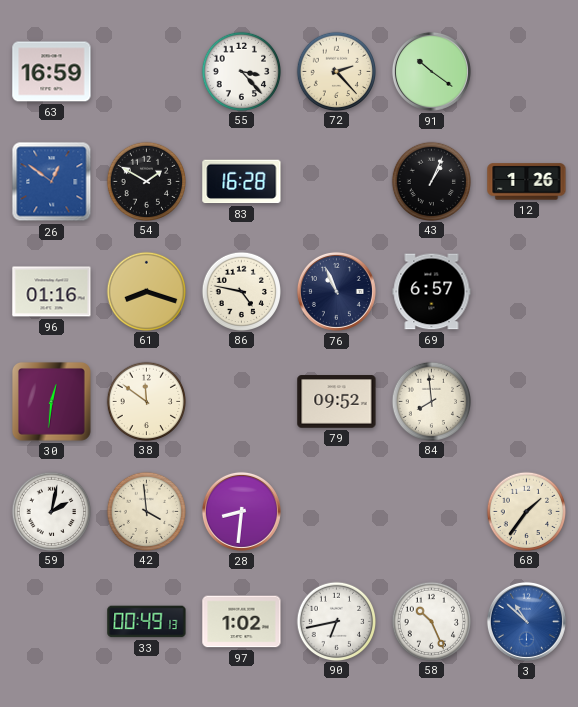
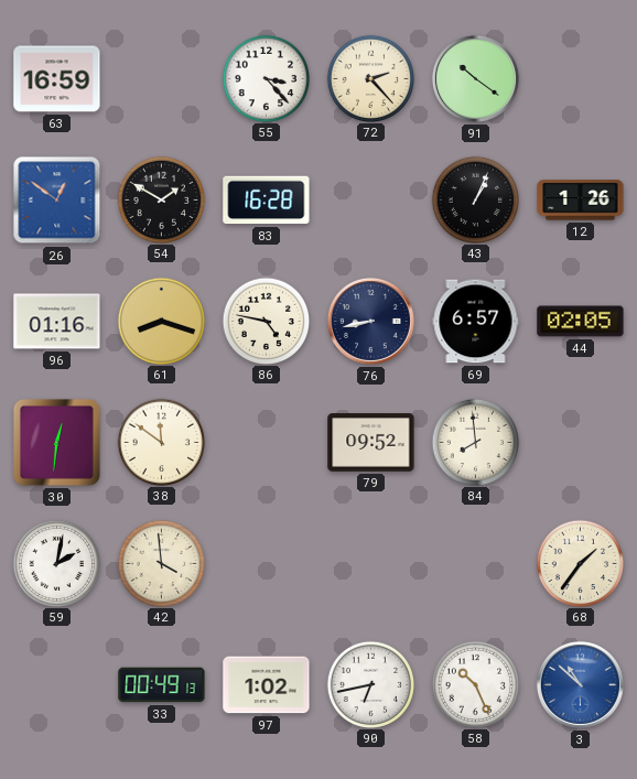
76: 10:56 -> 8:43 (370, 321)
44: none -> 02:05 (581, 322)
28: 8:31 -> none (241, 511)
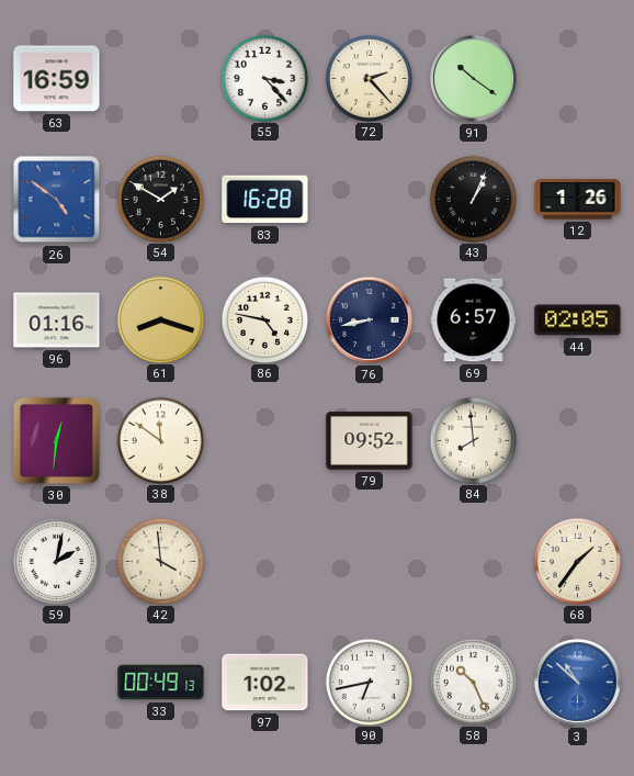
26: 12:51 -> 4:51 (57, 200)
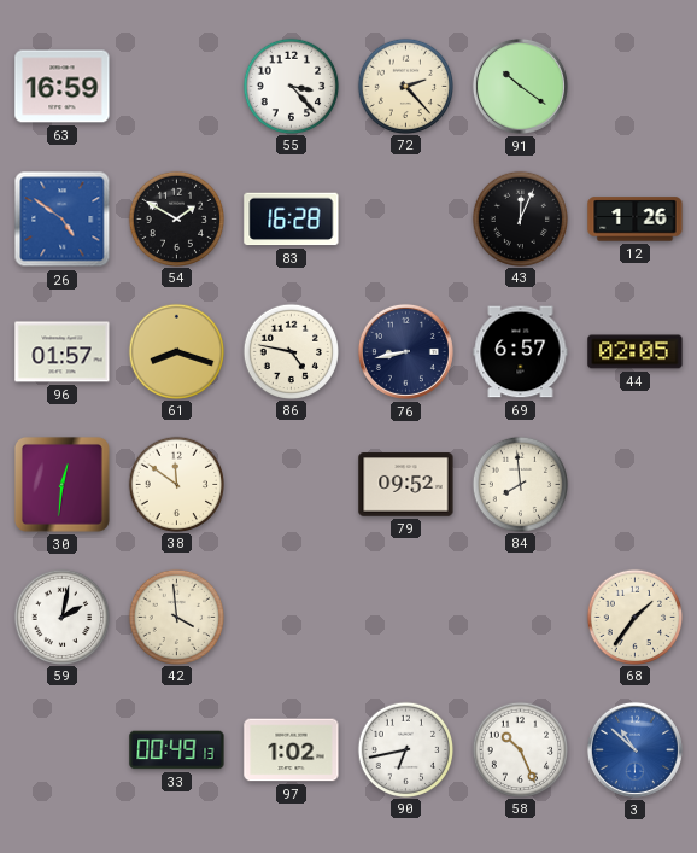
43: 1:04 -> 12:04 (521, 218)
96: 01:16 -> 01:57 (63, 352)
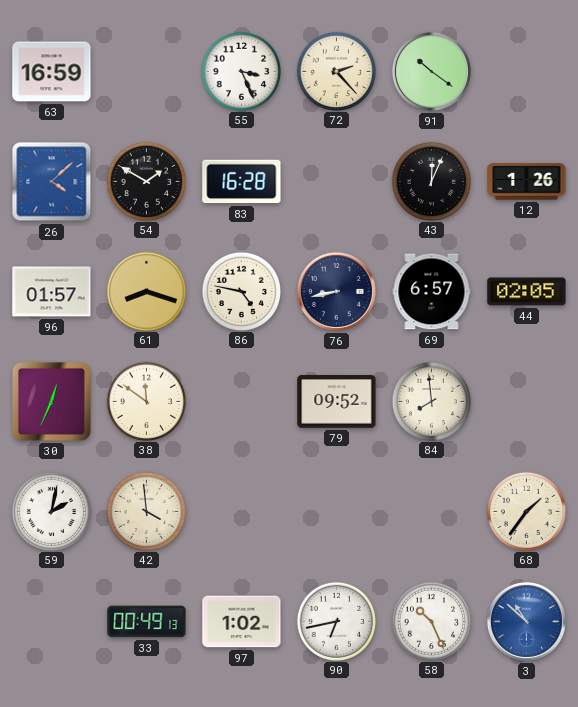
55: 3:23 -> 3:26 (242, 71)
26: 4:51 -> 4:08 (52, 182)
30: 12:31 -> 12:34 (51, 401)
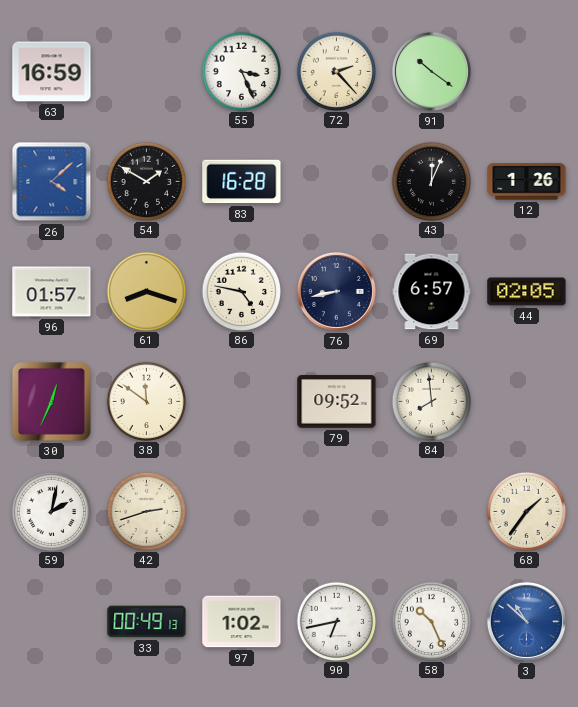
42: 3:59 -> 2:42 (147, 511)
